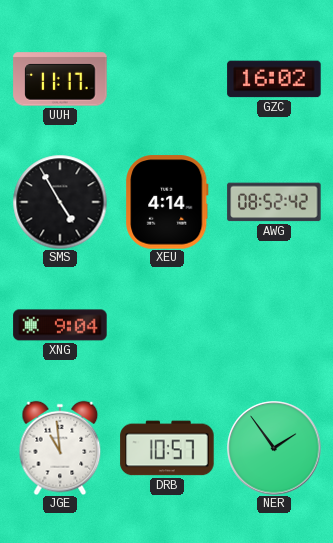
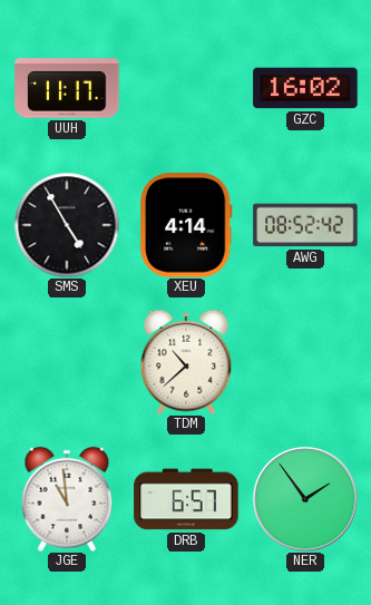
XNG: 9:04 -> none (60, 325)
TDM: none -> 10:38 (186, 362)
DRB: 10:57 -> 6:57 (186, 499)
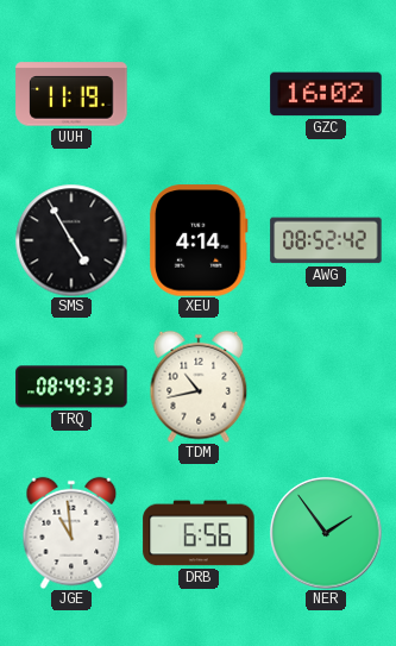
UUH: 11:17 -> 11:19 (71, 94)
TRQ: none -> 08:49 (71, 387)
TDM: 10:38 -> 10:43 (199, 387)
DRB: 6:57 -> 6:56 (199, 533)
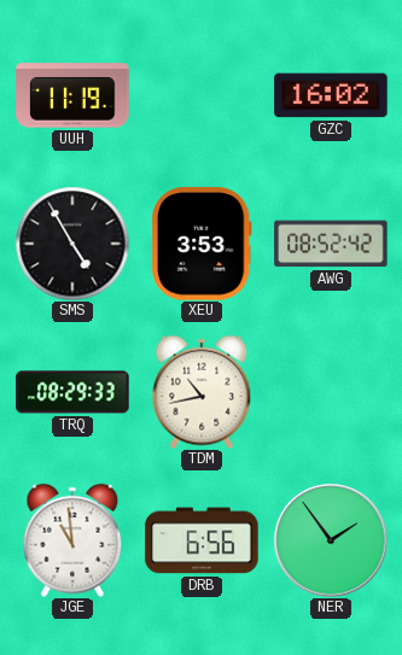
XEU: 4:14 -> 3:53 (202, 244)
TRQ: 08:49 -> 08:29 (72, 392)
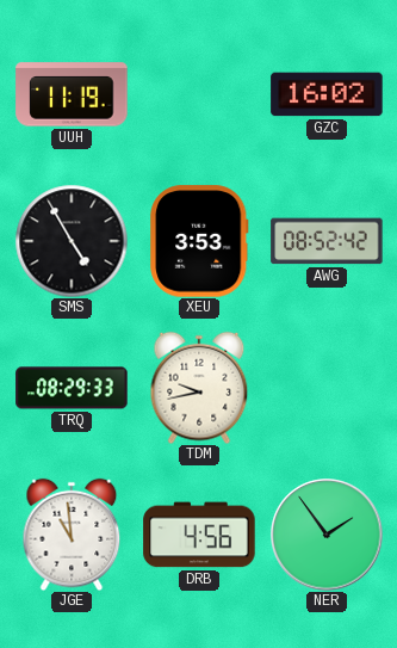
TDM: 10:43 -> 9:43 (199, 388)
DRB: 6:56 -> 4:56 (199, 535)
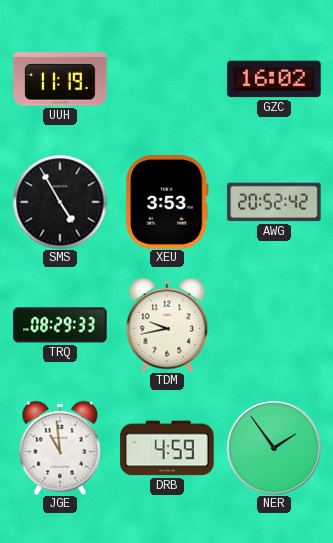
AWG: 08:52 -> 20:52 (274, 202)
DRB: 4:56 -> 4:59 (167, 448)
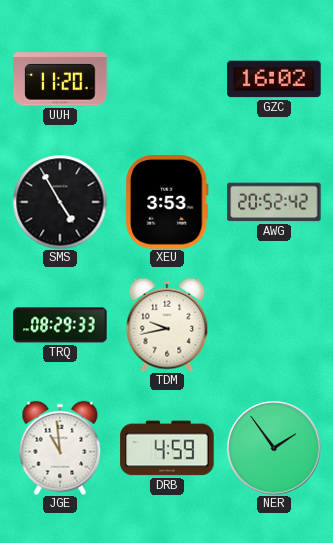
UUH: 11:19 -> 11:20 (60, 79)
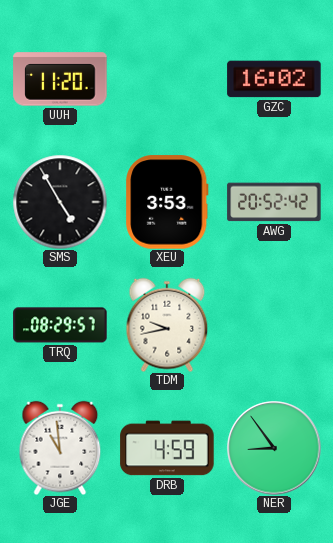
TRQ: 08:29:33 -> 08:29:57 (60, 325)
NER: 1:54 -> 8:54 (274, 448)
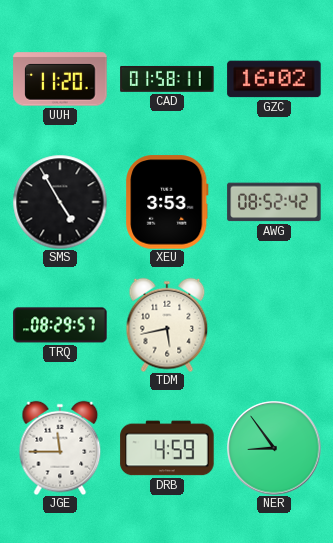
CAD: none -> 01:58 (167, 79)
AWG: 20:52 -> 08:52 (274, 202)
TDM: 9:43 -> 5:43 (167, 325)
JGE: 10:59 -> 11:45 (60, 448)
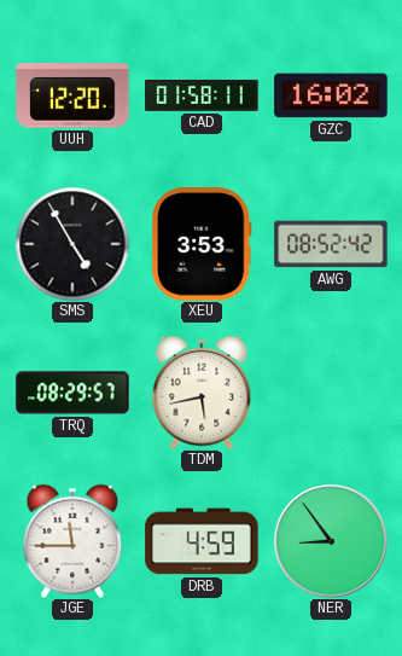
UUH: 11:20 -> 12:20 (72, 95)
